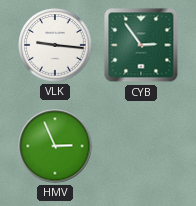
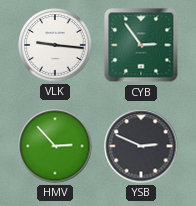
HMV: 2:56 -> 2:53 (55, 146)
YSB: none -> 2:49 (141, 146)
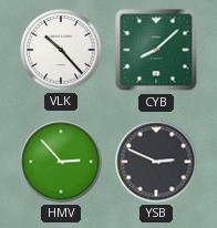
VLK: 9:16 -> 10:23 (61, 50)
CYB: 2:54 -> 8:08 (156, 50)
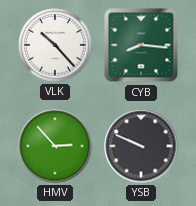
CYB: 8:08 -> 8:16 (141, 45)
YSB: 2:49 -> 9:49 (141, 146)
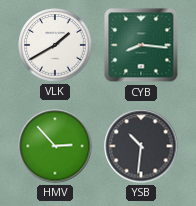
VLK: 10:23 -> 1:40 (55, 45)
YSB: 9:49 -> 10:31 (141, 146)
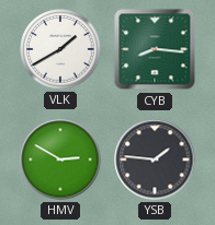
HMV: 2:53 -> 2:50 (60, 159)
YSB: 10:31 -> 1:46 (155, 159)
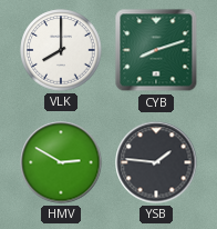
VLK: 1:40 -> 8:00 (61, 50)
CYB: 8:16 -> 8:12 (156, 50)
